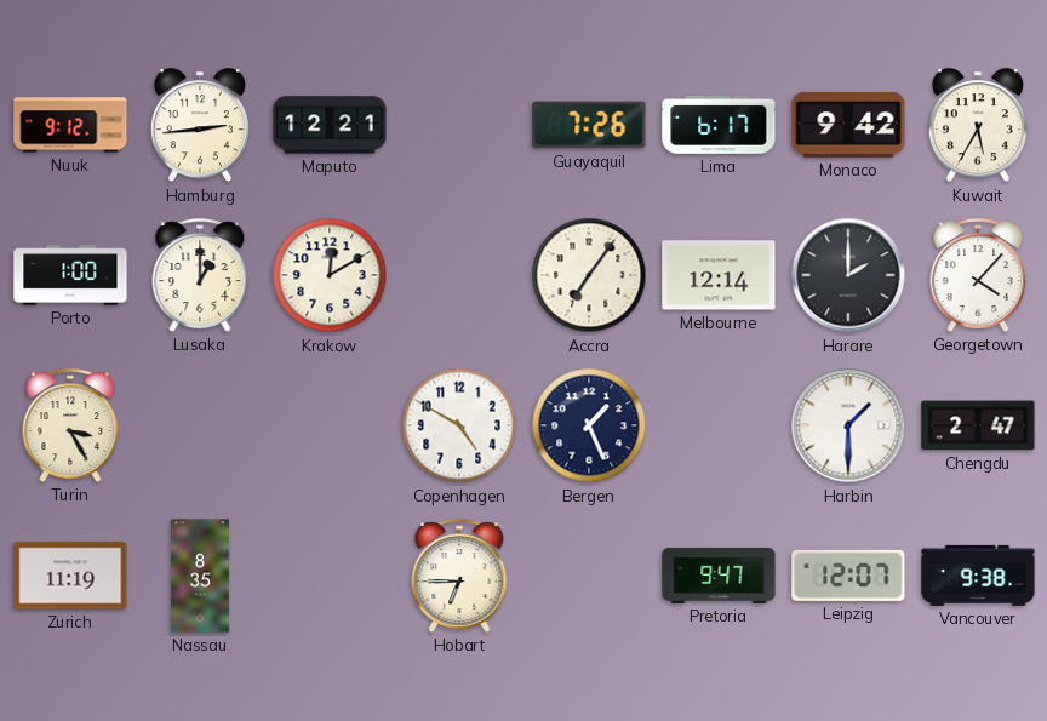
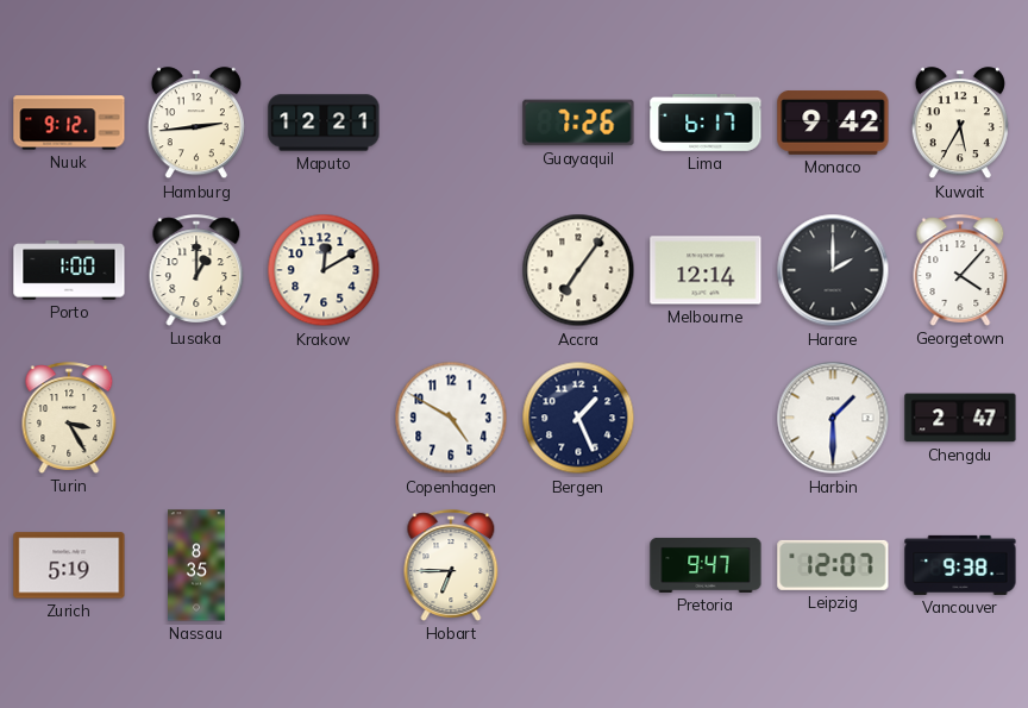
Zurich: 11:19 -> 5:19 (69, 565)
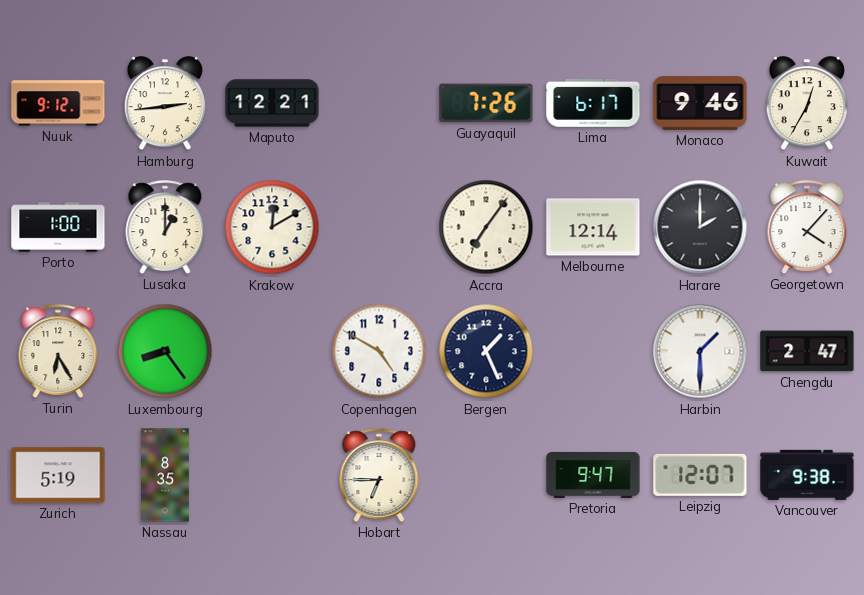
Monaco: 9:42 -> 9:46 (700, 104)
Kuwait: 5:35 -> 12:35 (807, 104)
Turin: 3:25 -> 6:25 (58, 351)
Luxembourg: none -> 8:24 (165, 351)
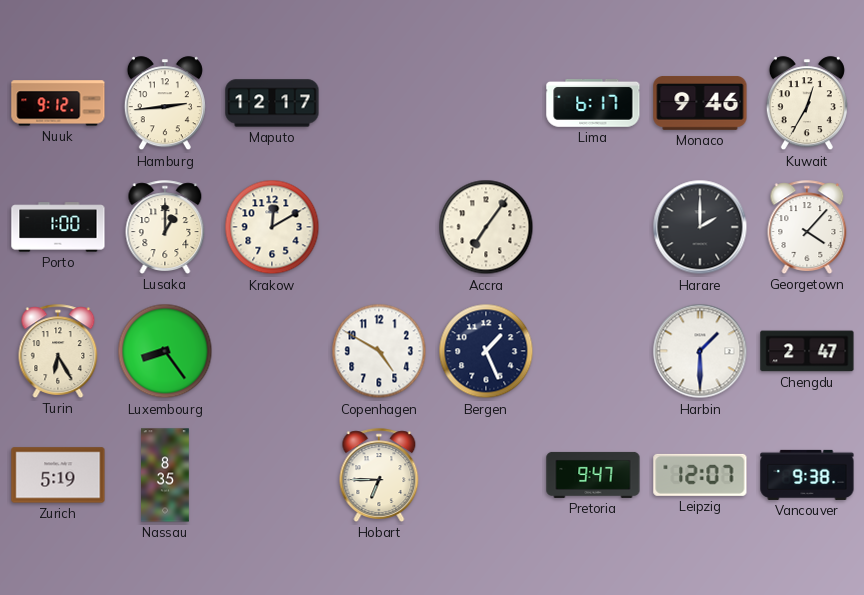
Maputo: 12:21 -> 12:17 (272, 103)
Guayaquil: 7:26 -> none (486, 103)
Melbourne: 12:14 -> none (593, 227)
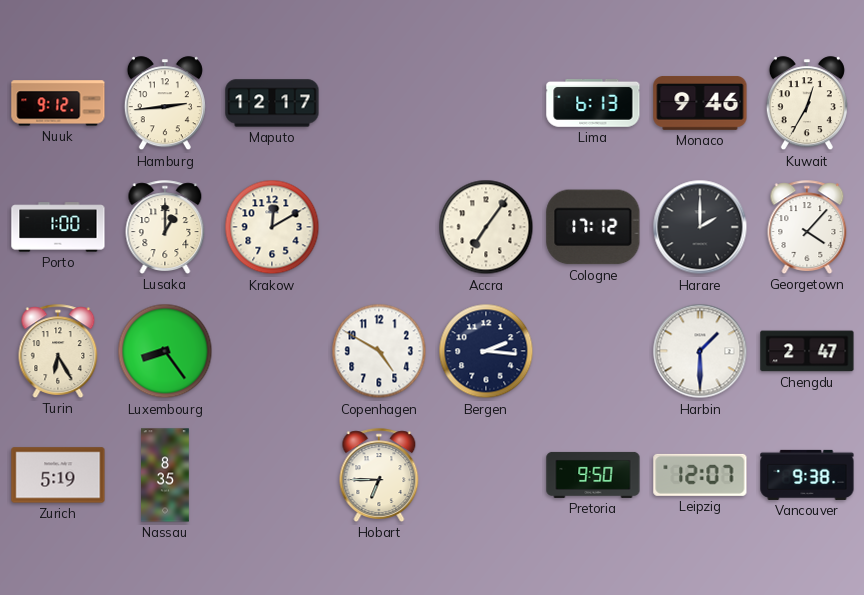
Lima: 6:17 -> 6:13 (593, 103)
Cologne: none -> 17:12 (593, 227)
Bergen: 1:26 -> 2:16 (486, 351)
Pretoria: 9:47 -> 9:50 (593, 475)
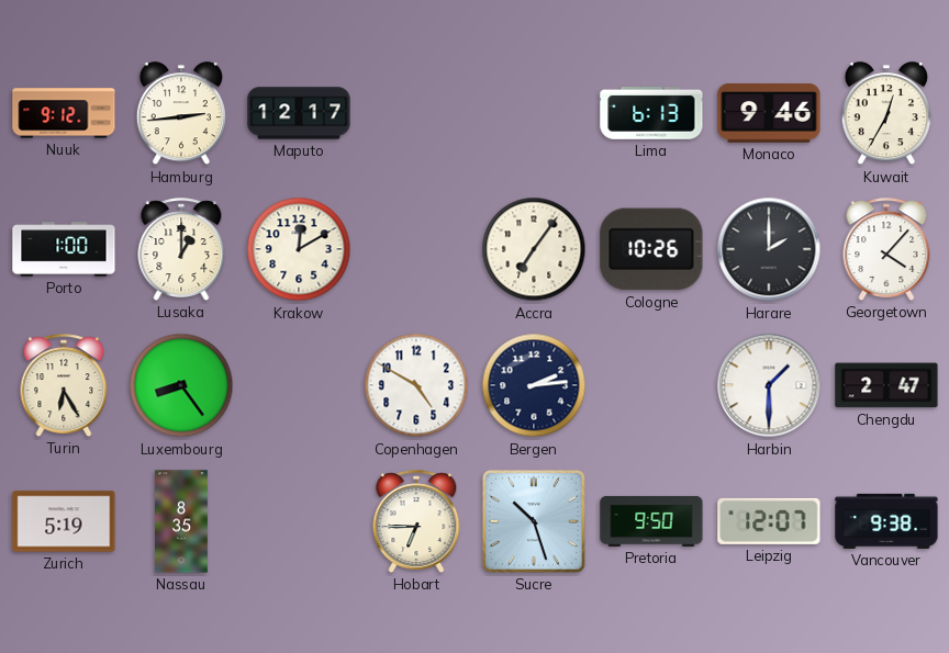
Cologne: 17:12 -> 10:26 (651, 249)
Bergen: 2:16 -> 2:14 (534, 385)
Sucre: none -> 10:27 (534, 521)
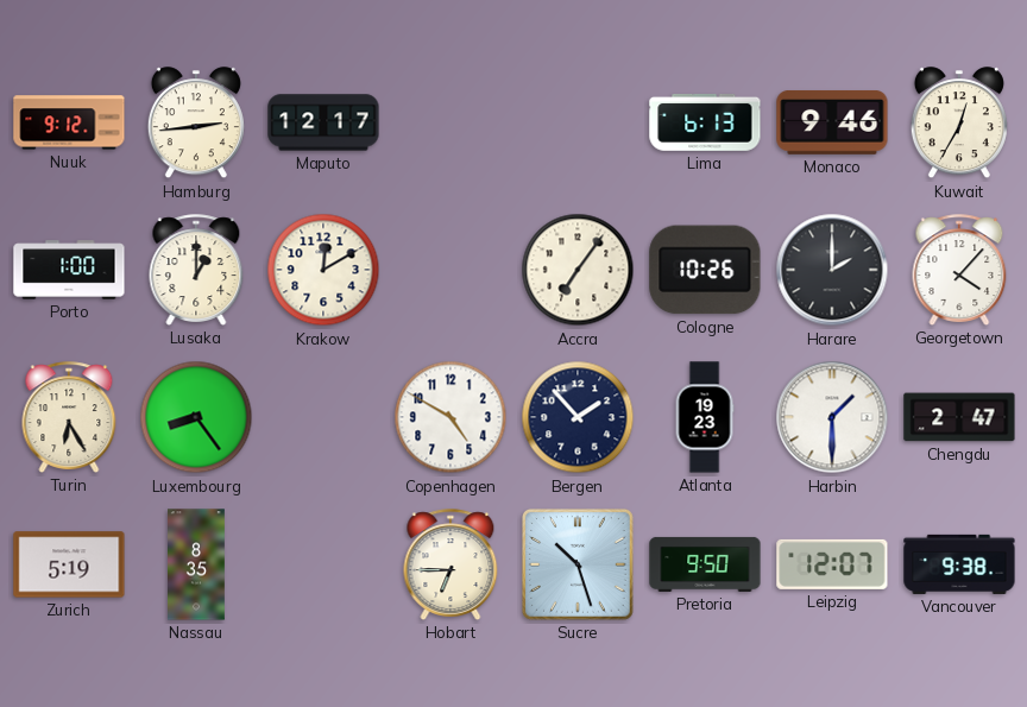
Bergen: 2:14 -> 1:53 (578, 417)
Atlanta: none -> 19:23 (705, 417)
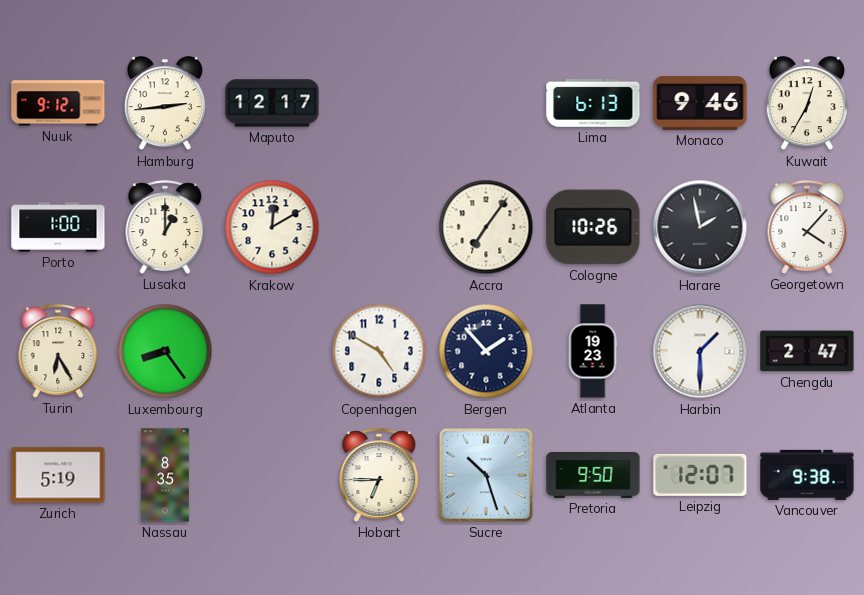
Harare: 2:00 -> 1:58 (700, 227)
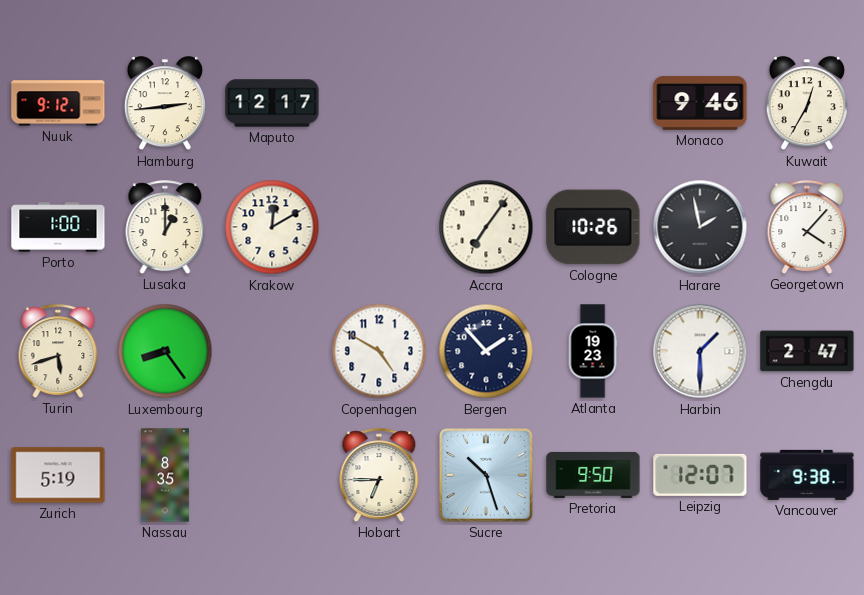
Lima: 6:13 -> none (593, 103)
Turin: 6:25 -> 5:42 (58, 351)
